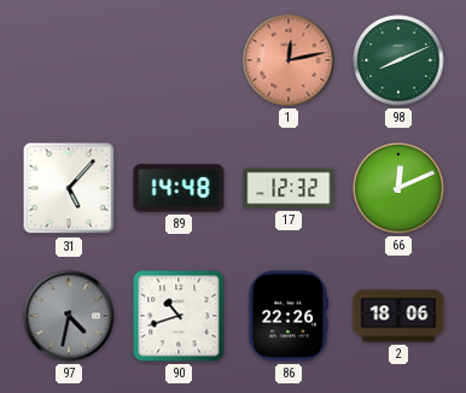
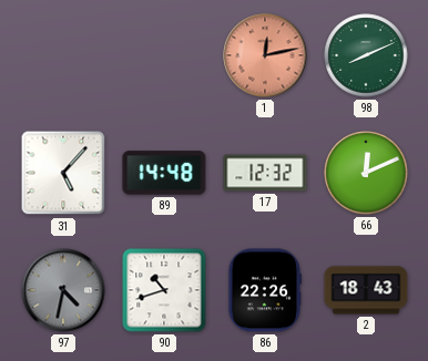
2: 18:06 -> 18:43 (366, 290)
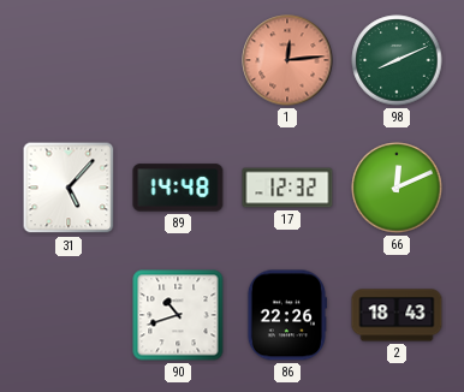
1: 12:13 -> 12:14 (287, 60)
97: 4:32 -> none (63, 290)
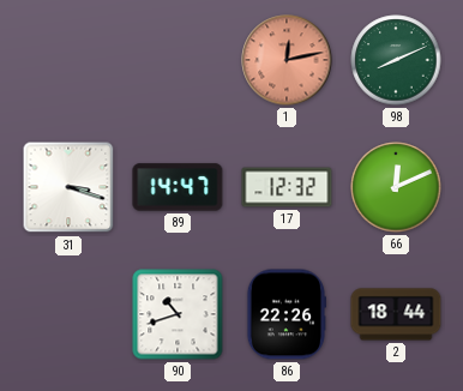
1: 12:14 -> 12:13 (287, 60)
31: 5:07 -> 3:18 (68, 187)
89: 14:48 -> 14:47 (178, 187)
2: 18:43 -> 18:44 (396, 314)
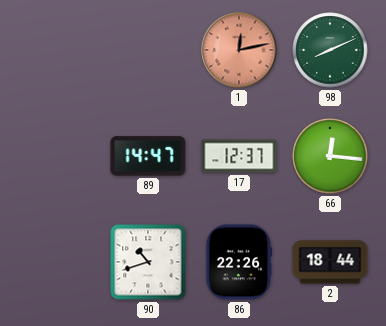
31: 3:18 -> none (68, 187)
17: 12:32 -> 12:37 (239, 156)
66: 12:11 -> 12:16 (330, 156)
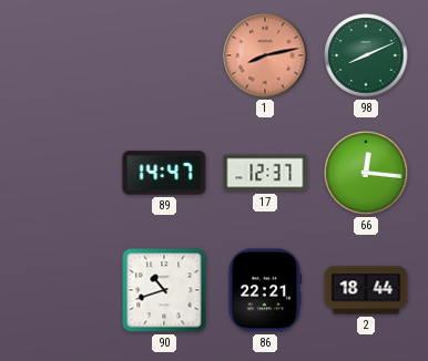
1: 12:13 -> 8:13 (265, 55)
86: 22:26 -> 22:21 (264, 290)
